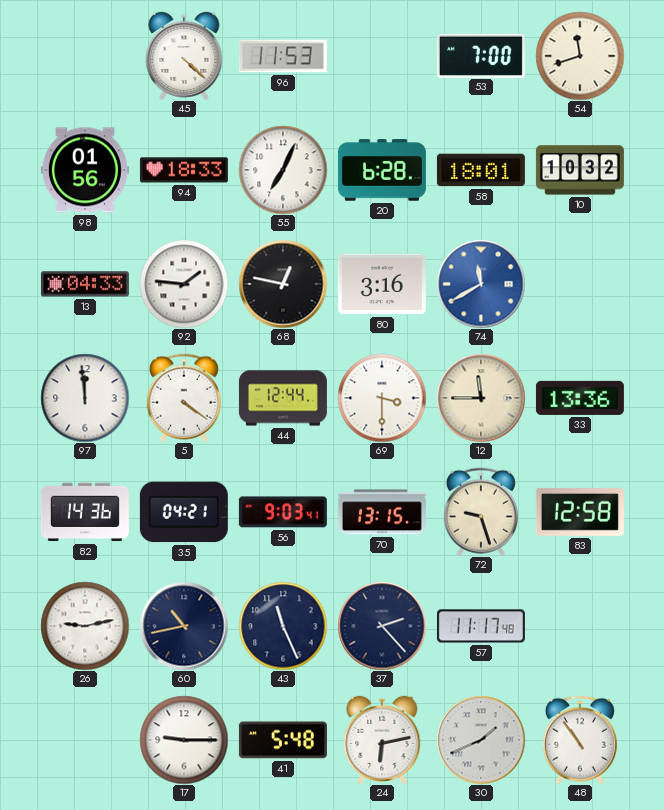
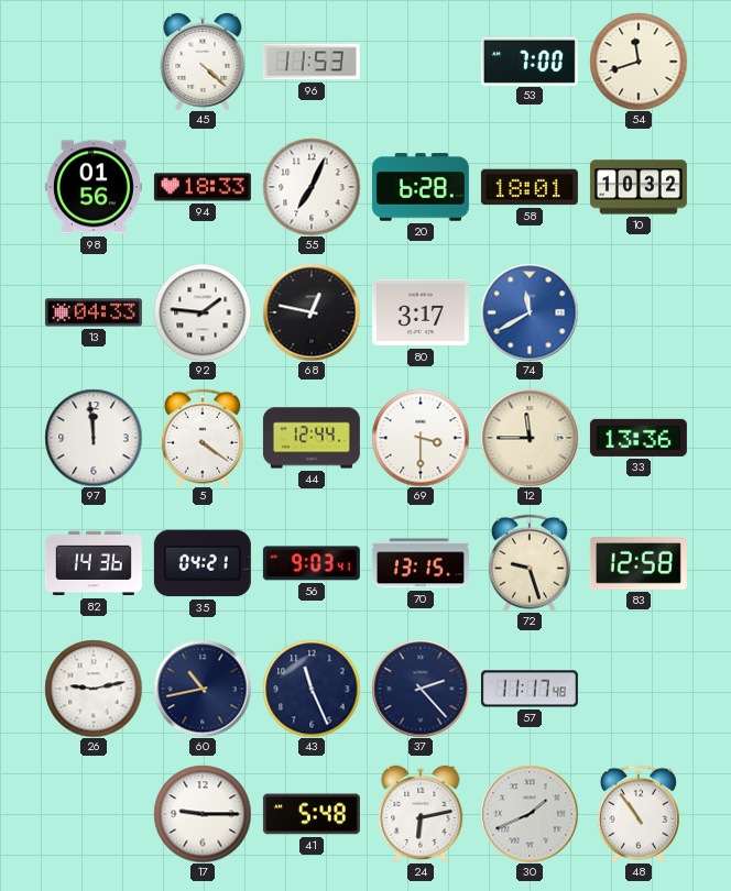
80: 3:16 -> 3:17 (421, 312)
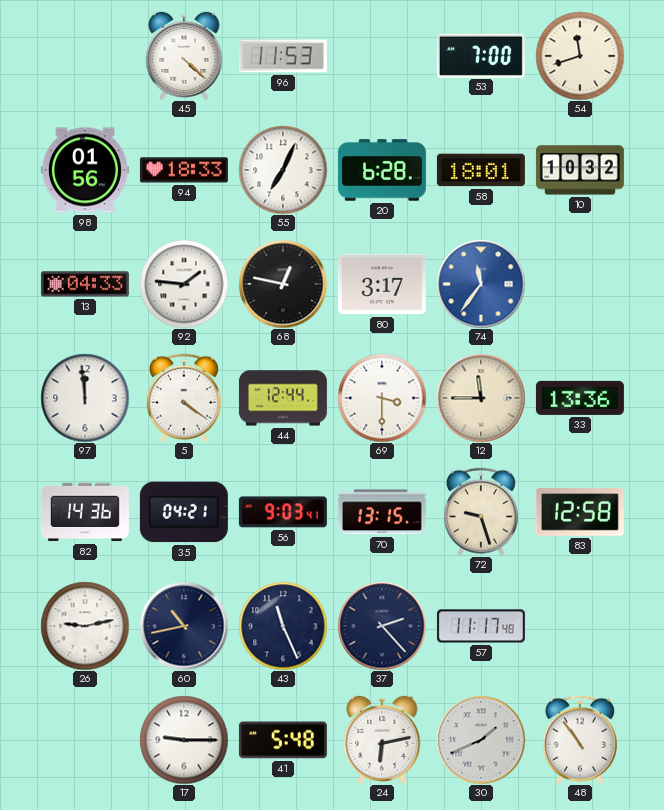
74: 11:40 -> 11:36 (481, 284)
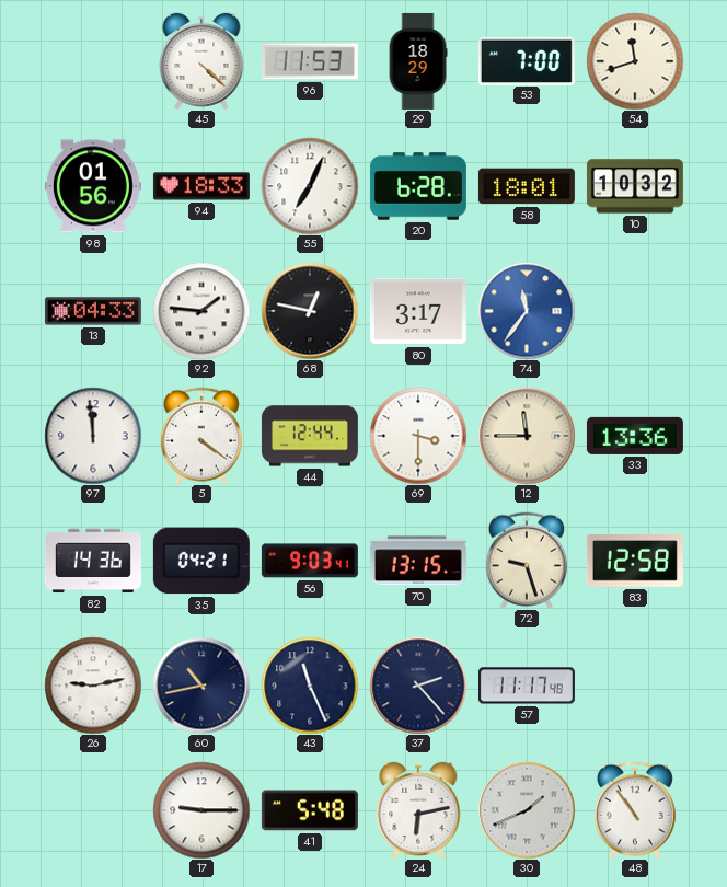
29: none -> 18:29 (418, 61)
